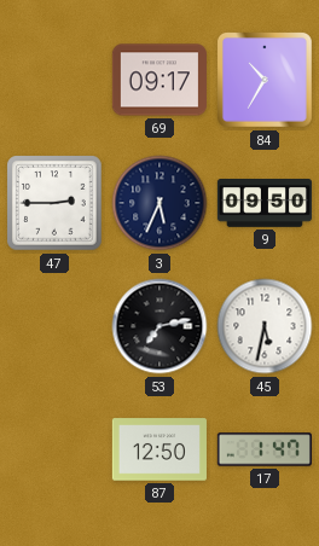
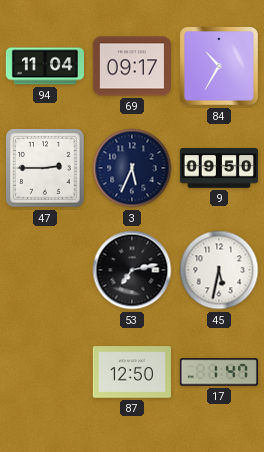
94: none -> 11:04 (45, 66)
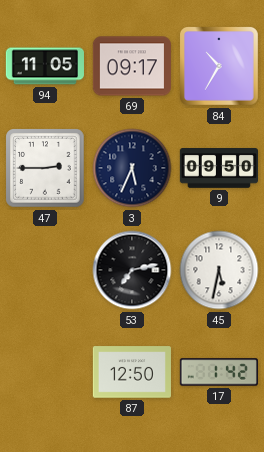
94: 11:04 -> 11:05 (45, 66)
17: 1:47 -> 1:42 (219, 372)
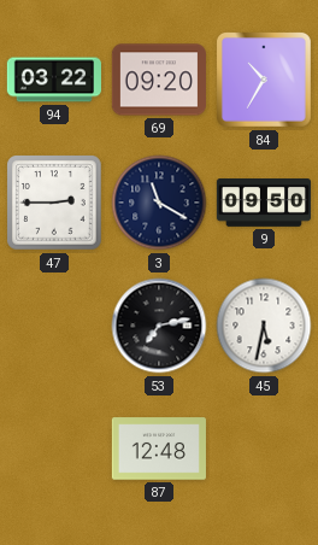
94: 11:05 -> 03:22 (54, 80)
69: 09:17 -> 09:20 (159, 80)
3: 5:34 -> 11:20 (159, 203)
87: 12:50 -> 12:48 (159, 449)
17: 1:42 -> none (219, 372)
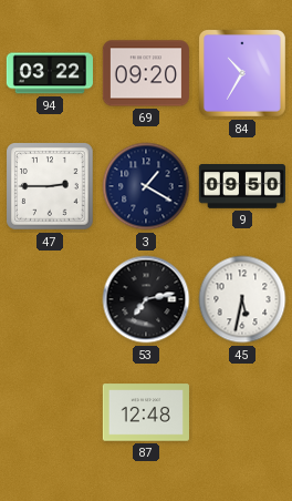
3: 11:20 -> 1:20 (146, 186)
